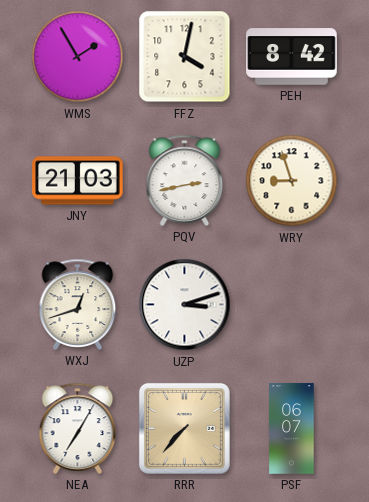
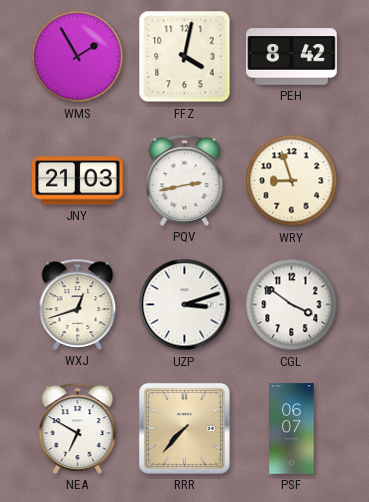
CGL: none -> 3:51 (292, 305)
NEA: 7:05 -> 6:50 (78, 428)
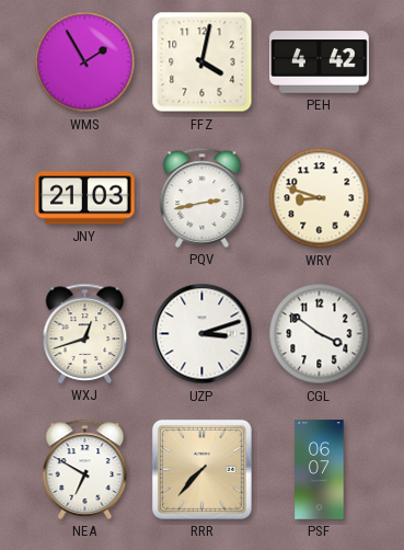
PEH: 8:42 -> 4:42 (320, 62)
WRY: 8:57 -> 8:48 (320, 198)
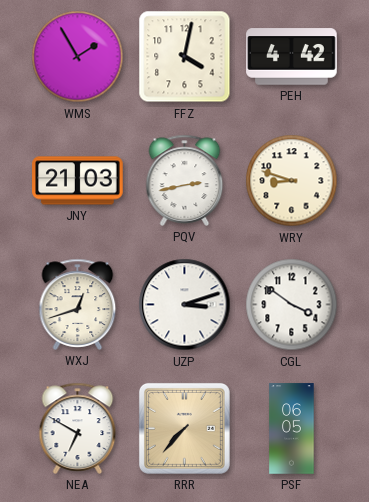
PSF: 06:07 -> 06:05 (292, 429)
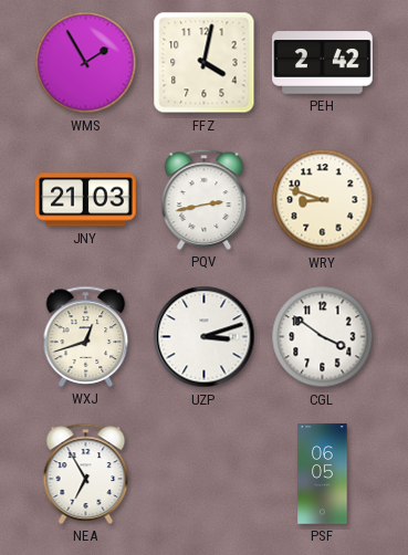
PEH: 4:42 -> 2:42 (323, 63)
NEA: 6:50 -> 6:55 (86, 473)
RRR: 7:37 -> none (184, 428)
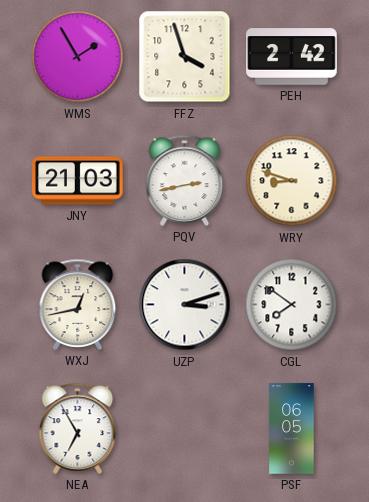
FFZ: 4:02 -> 3:57 (185, 57)
WXJ: 12:42 -> 12:43 (78, 304)
CGL: 3:51 -> 7:51 (292, 305)
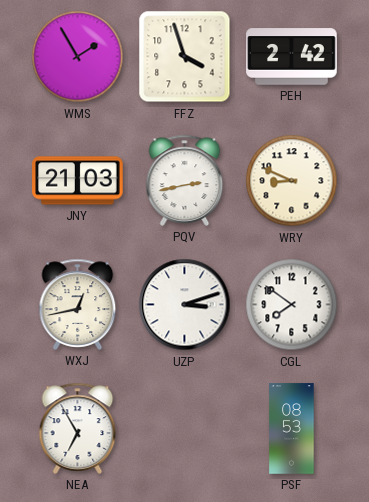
WRY: 8:48 -> 8:49 (292, 181)
PSF: 06:05 -> 08:53 (292, 429)
